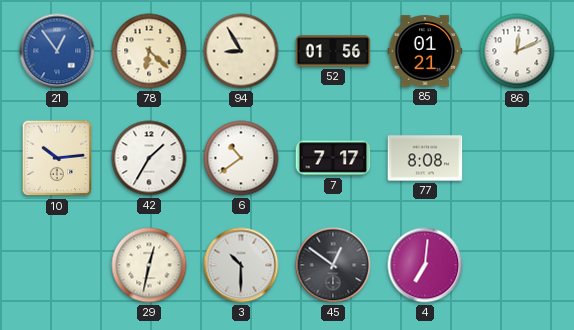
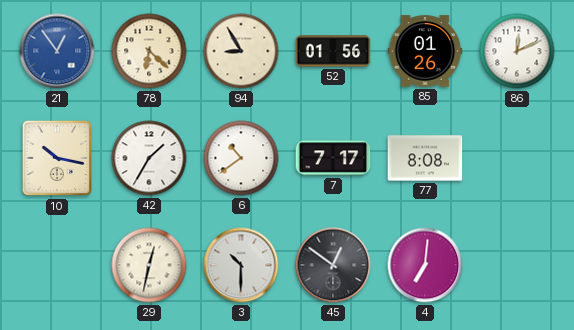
85: 01:21 -> 01:26 (425, 51)
10: 10:14 -> 10:17 (57, 158)
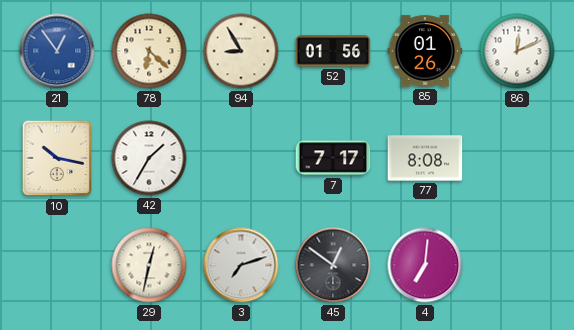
6: 10:39 -> none (241, 158)
3: 10:30 -> 7:12 (241, 265)
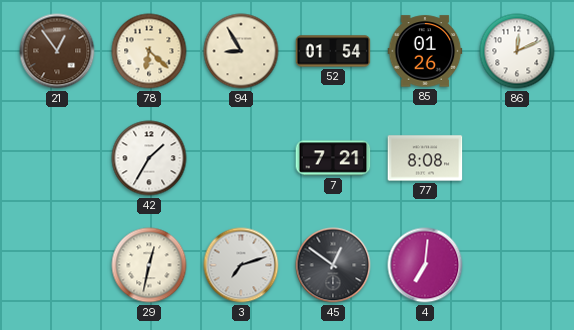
21 dial: blue -> brown (57, 51)
52: 01:56 -> 01:54 (333, 51)
10: 10:17 -> none (57, 158)
7: 7:17 -> 7:21 (333, 158)
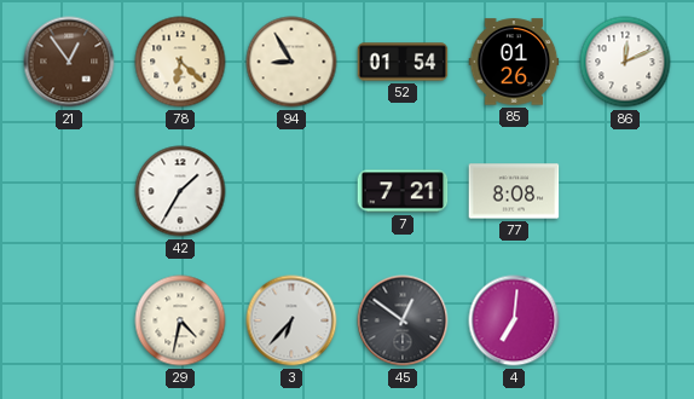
29: 12:32 -> 4:32 (180, 320)
3: 7:12 -> 6:37 (291, 320)
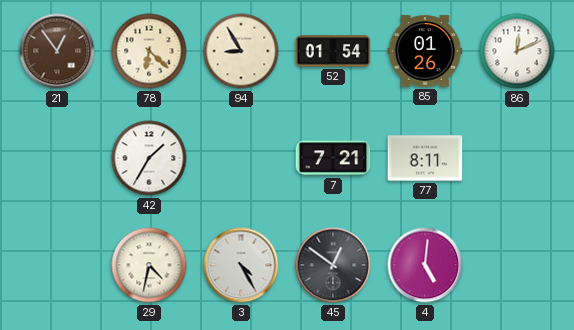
77: 8:08 -> 8:11 (425, 158)
3: 6:37 -> 4:25 (241, 265)
4: 7:01 -> 5:01 (425, 265)
